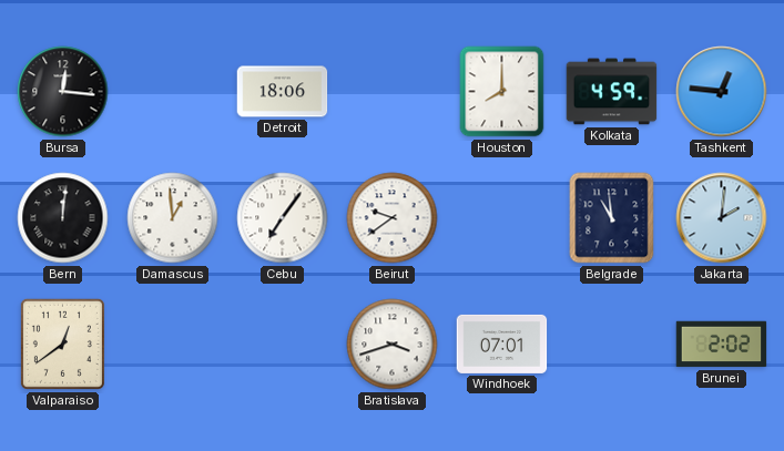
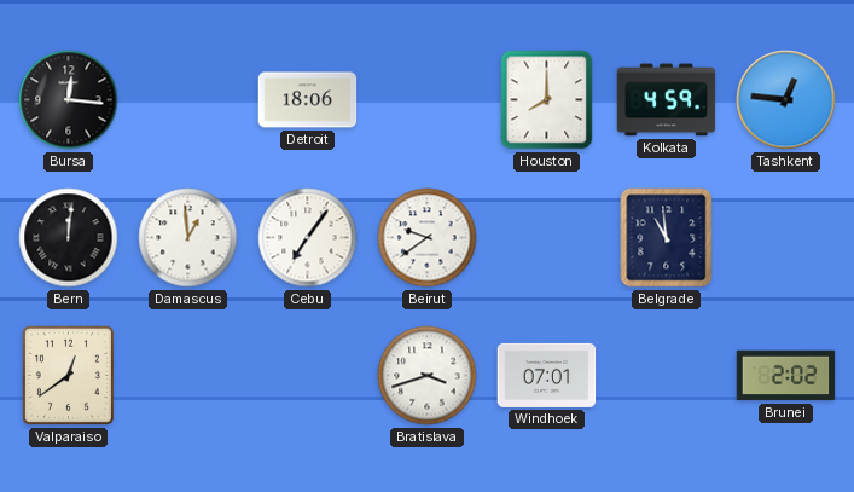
Jakarta: 2:01 -> none (722, 218)
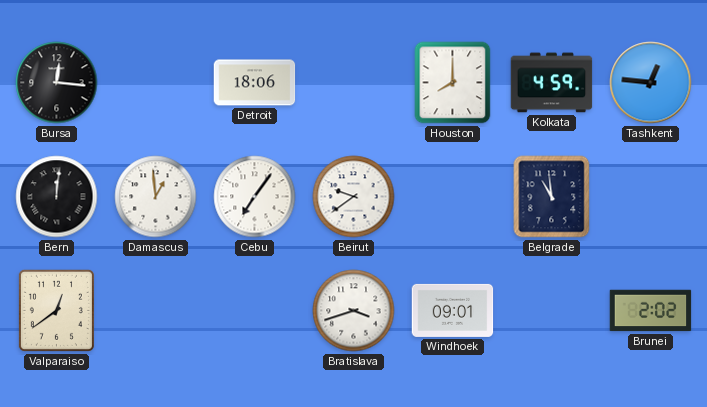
Windhoek: 07:01 -> 09:01 (453, 310)
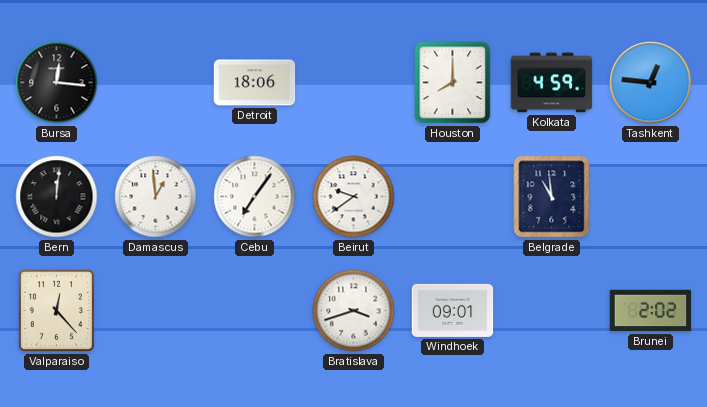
Valparaiso: 12:39 -> 12:23 (56, 310)
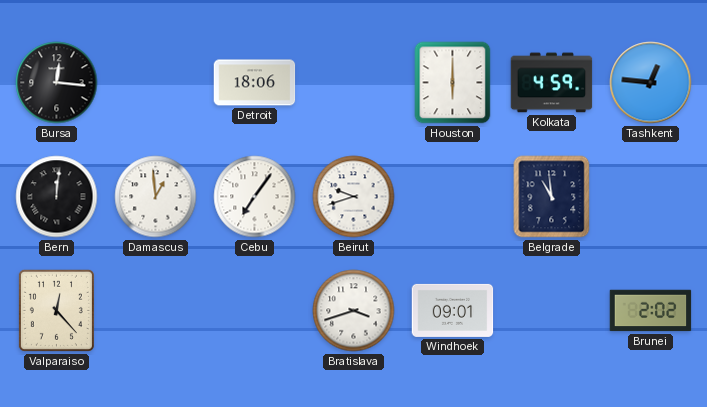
Houston: 8:00 -> 6:00 (453, 83)
Beirut: 9:39 -> 9:42 (354, 197)
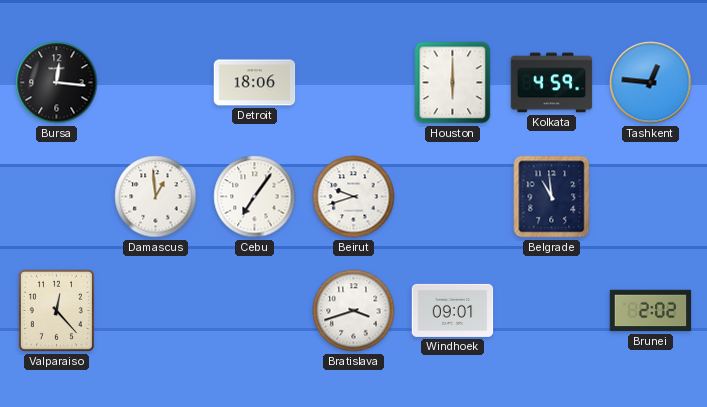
Bern: 12:01 -> none (57, 197)
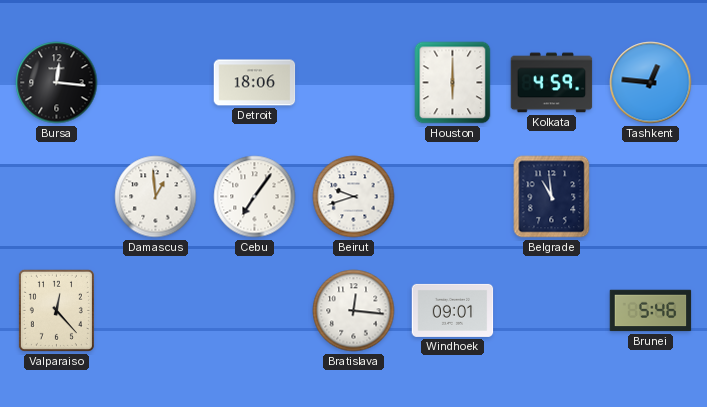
Bratislava: 3:42 -> 12:16 (354, 311)
Brunei: 2:02 -> 5:46 (651, 311)
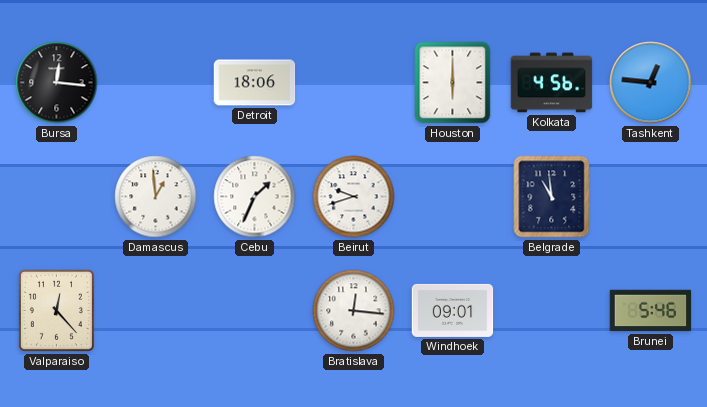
Kolkata: 4:59 -> 4:56 (552, 83)
Cebu: 7:06 -> 1:34 (255, 197)
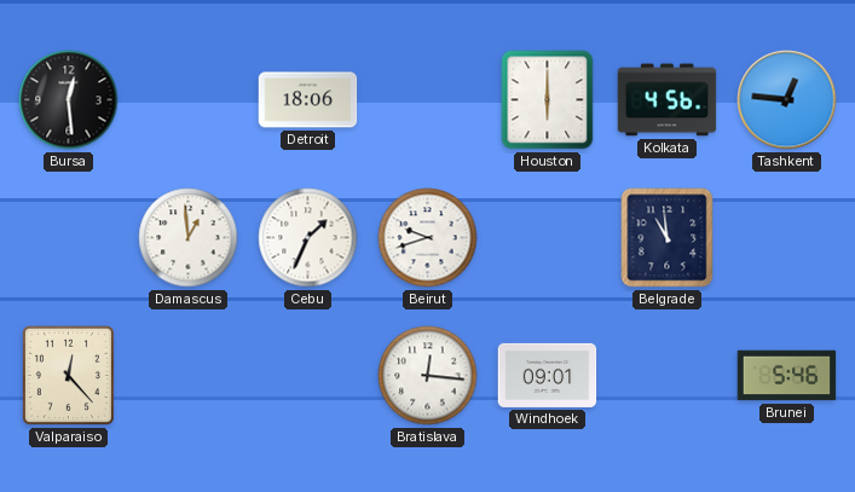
Bursa: 12:16 -> 12:29 (69, 100)
